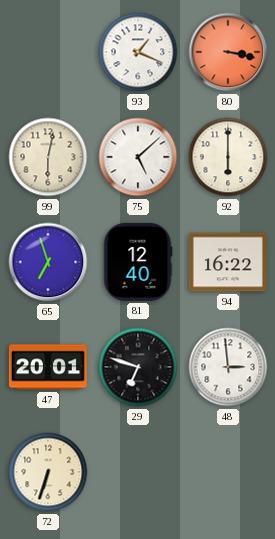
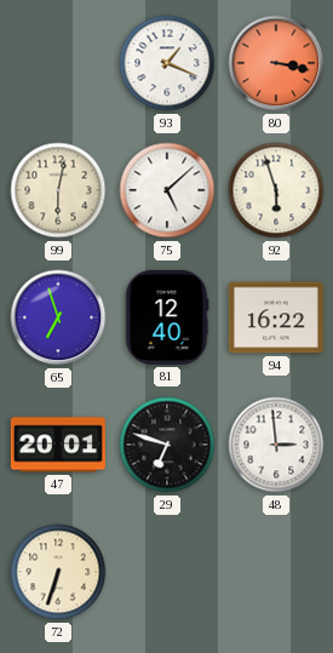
92: 6:00 -> 5:57 (276, 190)
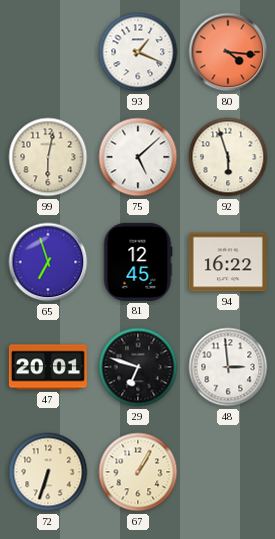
80: 3:17 -> 4:16 (228, 52)
81: 12:40 -> 12:45 (138, 262)
67: none -> 1:05 (138, 472)
